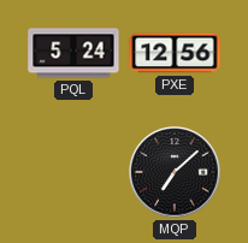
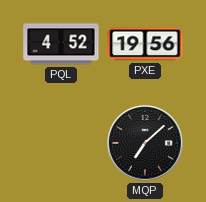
PQL: 5:24 -> 4:52 (61, 44)
PXE: 12:56 -> 19:56 (145, 44)
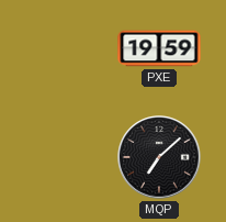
PQL: 4:52 -> none (61, 44)
PXE: 19:56 -> 19:59 (159, 48)
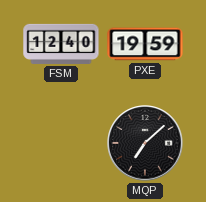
FSM: none -> 12:40 (61, 44)
